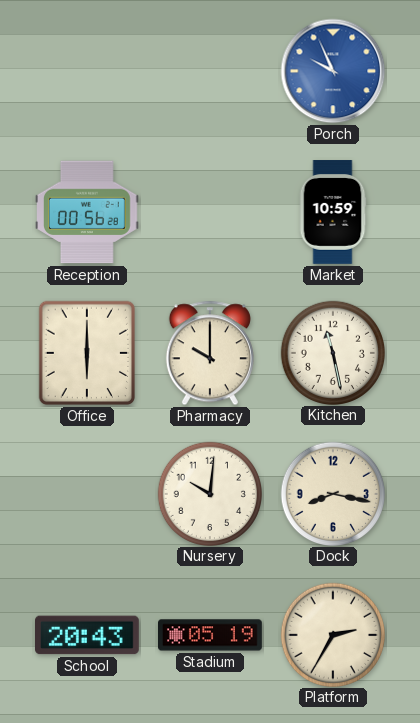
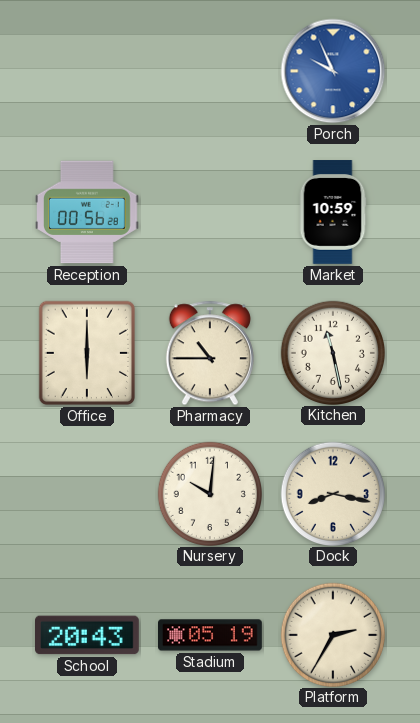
Pharmacy: 10:00 -> 10:45 (210, 353)
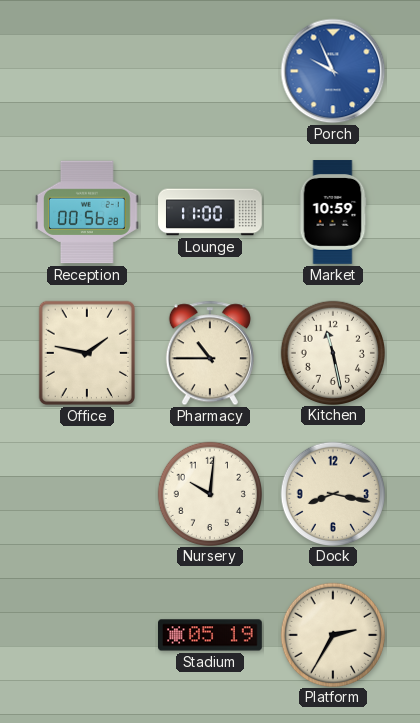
Lounge: none -> 11:00 (210, 212)
Office: 6:00 -> 1:47 (86, 353)
School: 20:43 -> none (88, 635)
